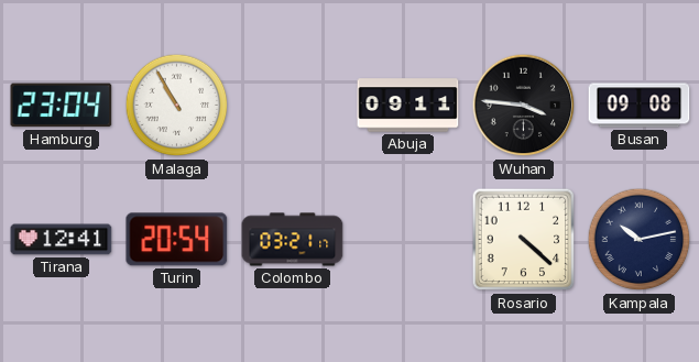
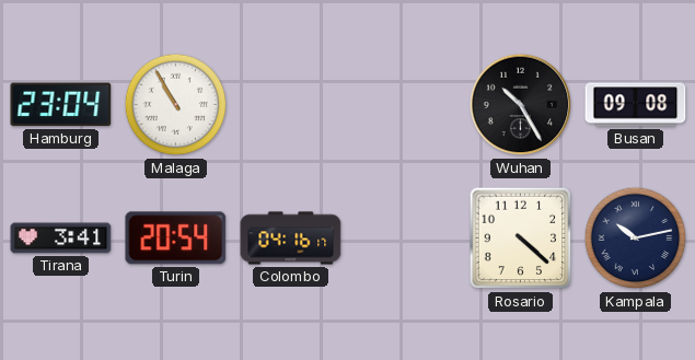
Abuja: 09:11 -> none (408, 106)
Wuhan: 3:46 -> 10:25 (521, 105)
Tirana: 12:41 -> 3:41 (61, 239)
Colombo: 03:21 -> 04:16 (291, 239)
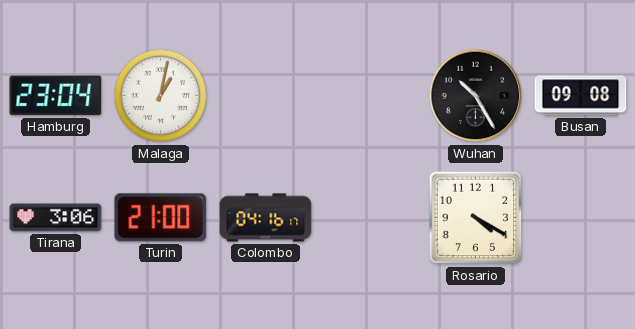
Malaga: 10:55 -> 1:02 (161, 96)
Tirana: 3:41 -> 3:06 (56, 218)
Turin: 20:54 -> 21:00 (161, 218)
Rosario: 4:22 -> 4:20 (476, 218)
Kampala: 10:13 -> none (636, 239)
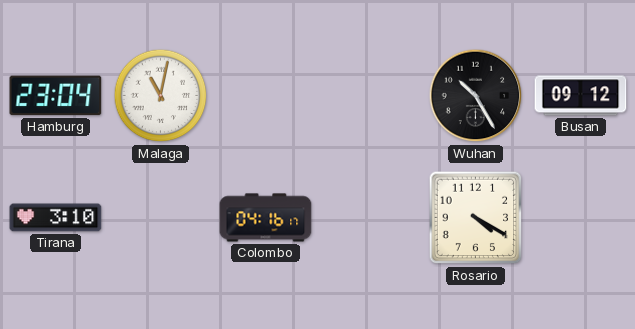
Malaga: 1:02 -> 11:02 (161, 96)
Busan: 09:08 -> 09:12 (581, 96)
Tirana: 3:06 -> 3:10 (56, 218)
Turin: 21:00 -> none (161, 218)
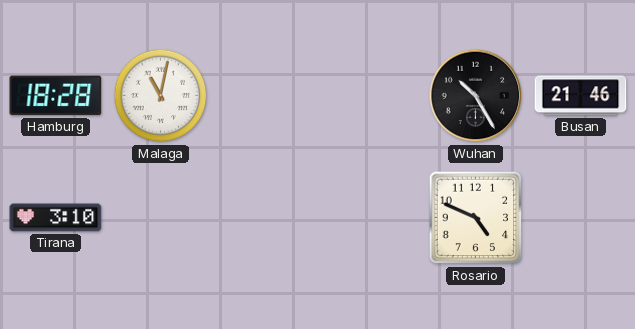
Hamburg: 23:04 -> 18:28 (56, 96)
Busan: 09:12 -> 21:46 (581, 96)
Colombo: 04:16 -> none (266, 218)
Rosario: 4:20 -> 4:49 (476, 218)
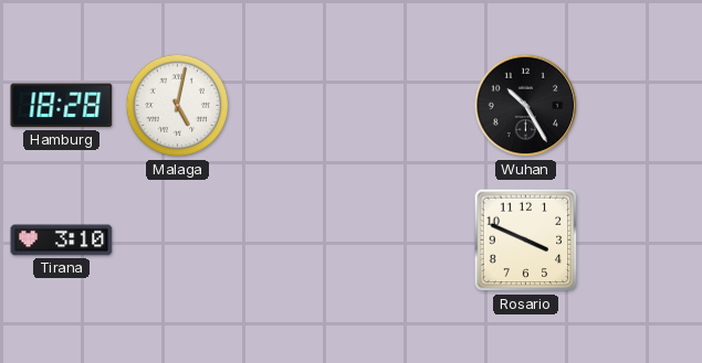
Malaga: 11:02 -> 5:02 (178, 106)
Busan: 21:46 -> none (581, 96)
Rosario: 4:49 -> 3:49 (526, 241)
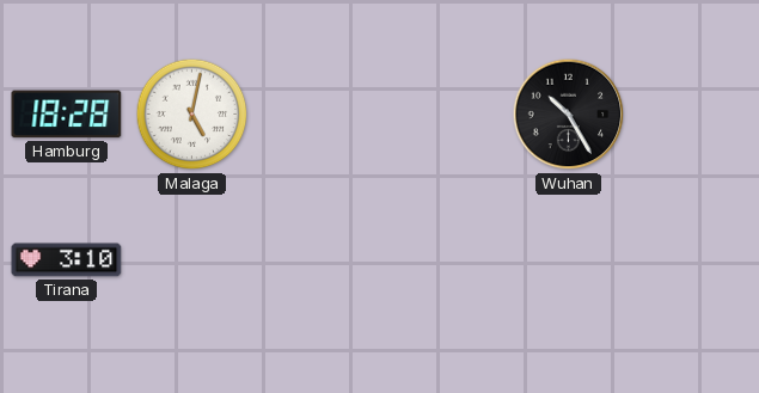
Rosario: 3:49 -> none (526, 241)
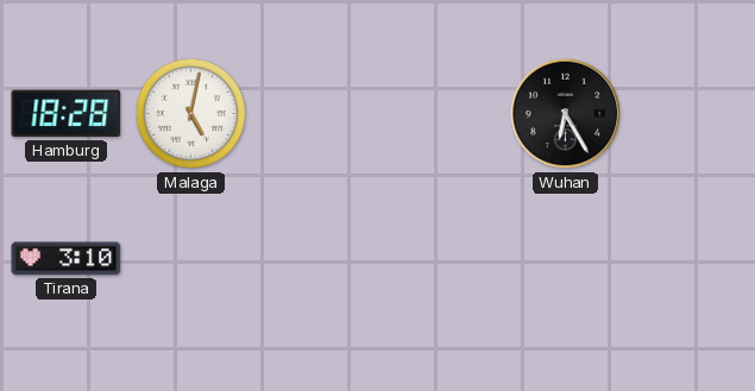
Wuhan: 10:25 -> 6:25 (566, 114)
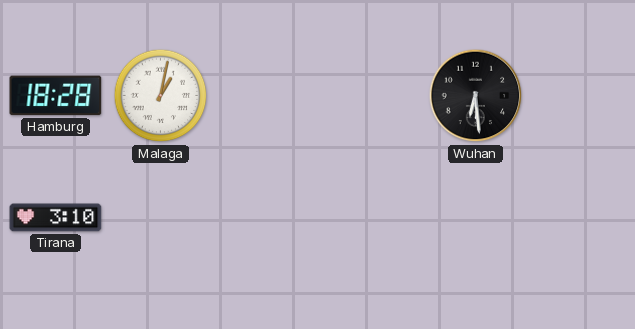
Malaga: 5:02 -> 1:02 (161, 96)
Wuhan: 6:25 -> 6:29 (476, 96)
